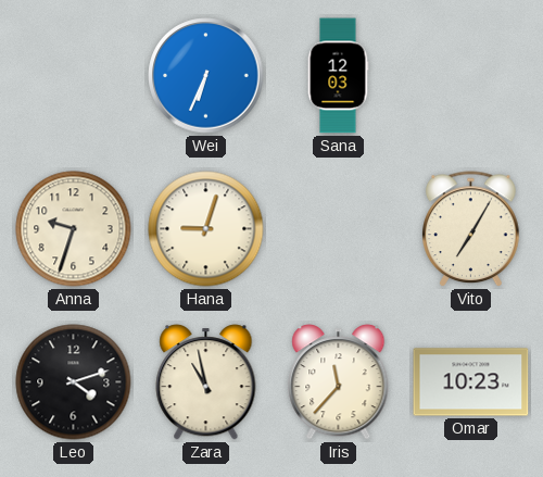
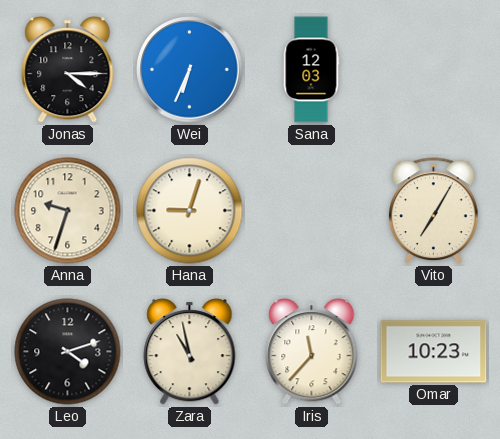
Jonas: none -> 4:15 (68, 70)
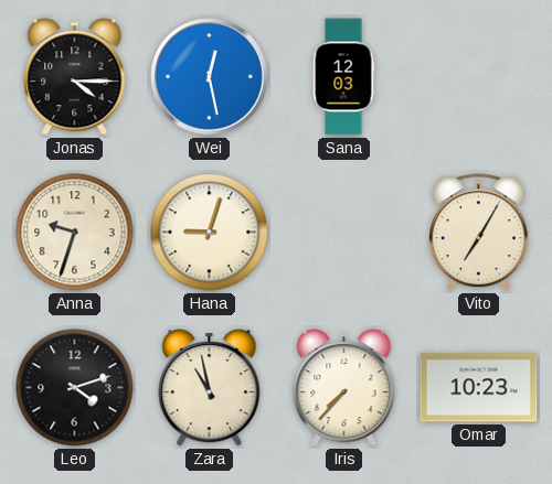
Wei: 6:34 -> 12:28 (210, 77)
Iris: 11:37 -> 7:37 (344, 388)
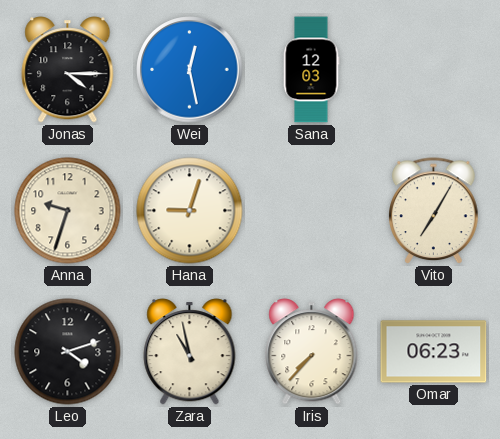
Omar: 10:23 -> 06:23 (434, 352)
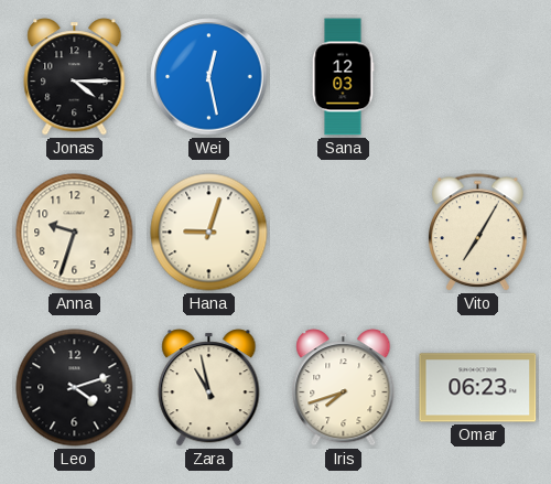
Iris: 7:37 -> 7:42 (344, 388)
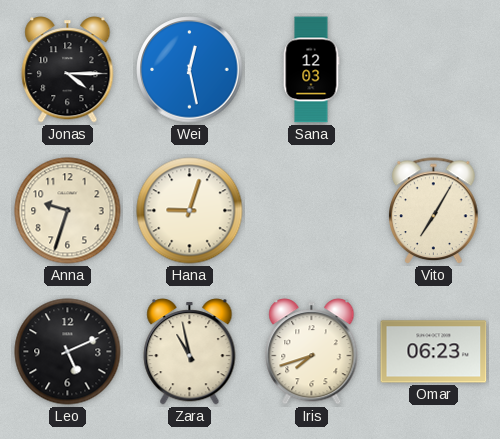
Leo: 4:12 -> 5:11 (68, 352)
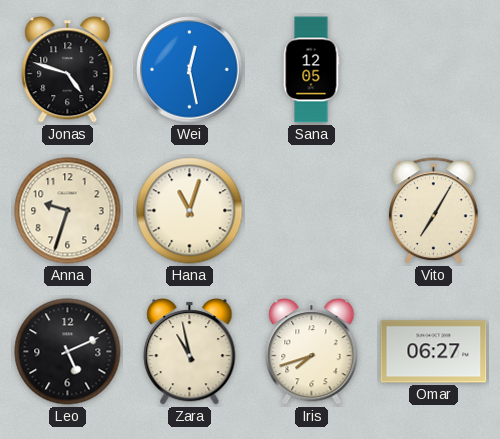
Jonas: 4:15 -> 4:48 (68, 70)
Sana: 12:03 -> 12:05 (311, 70)
Hana: 9:03 -> 11:03 (190, 211)
Omar: 06:23 -> 06:27 (434, 352)
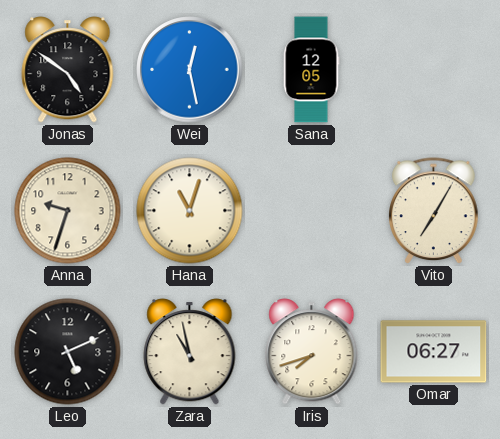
Jonas: 4:48 -> 4:51 (68, 70)
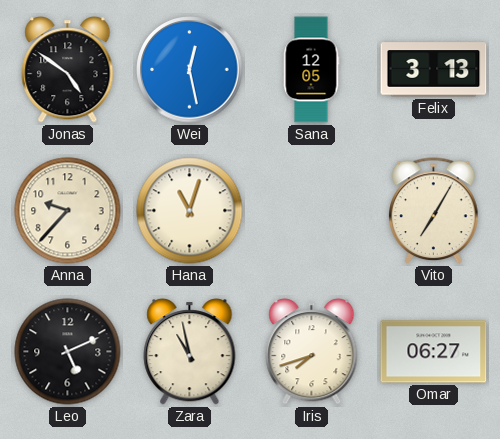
Felix: none -> 3:13 (434, 70)
Anna: 9:33 -> 9:37 (68, 211)
